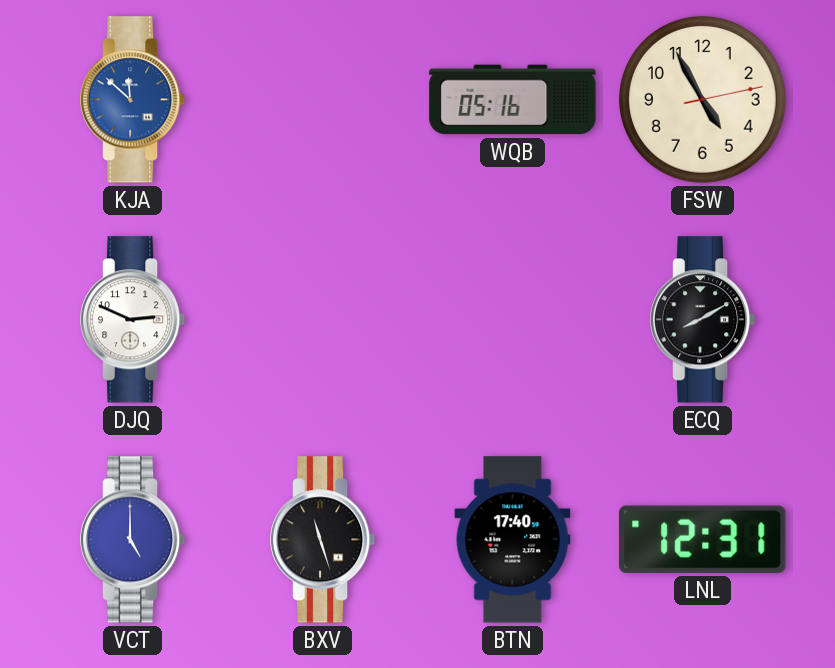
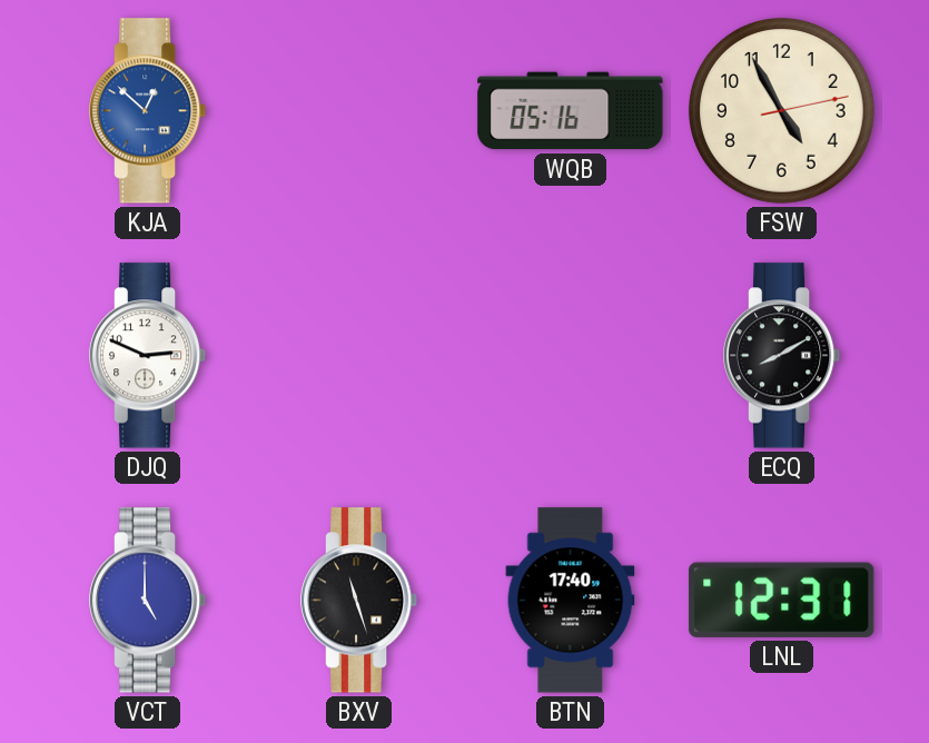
KJA: 11:52 -> 12:52 (148, 111)
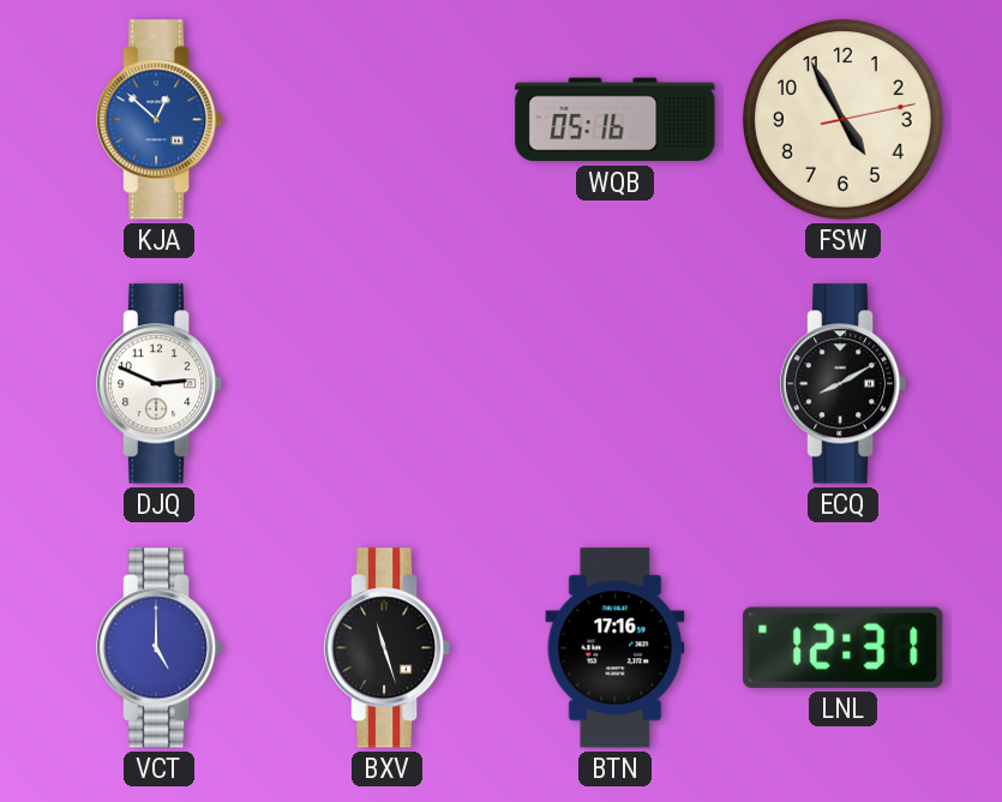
BTN: 17:40 -> 17:16 (616, 648)
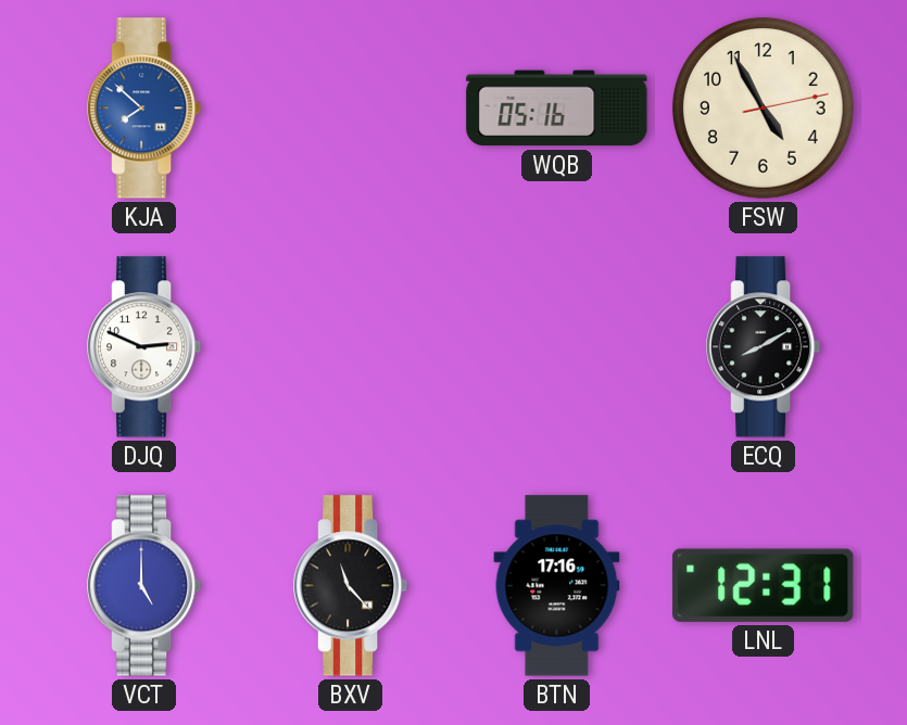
KJA: 12:52 -> 7:52 (144, 109)
BXV: 11:27 -> 11:23 (351, 586)
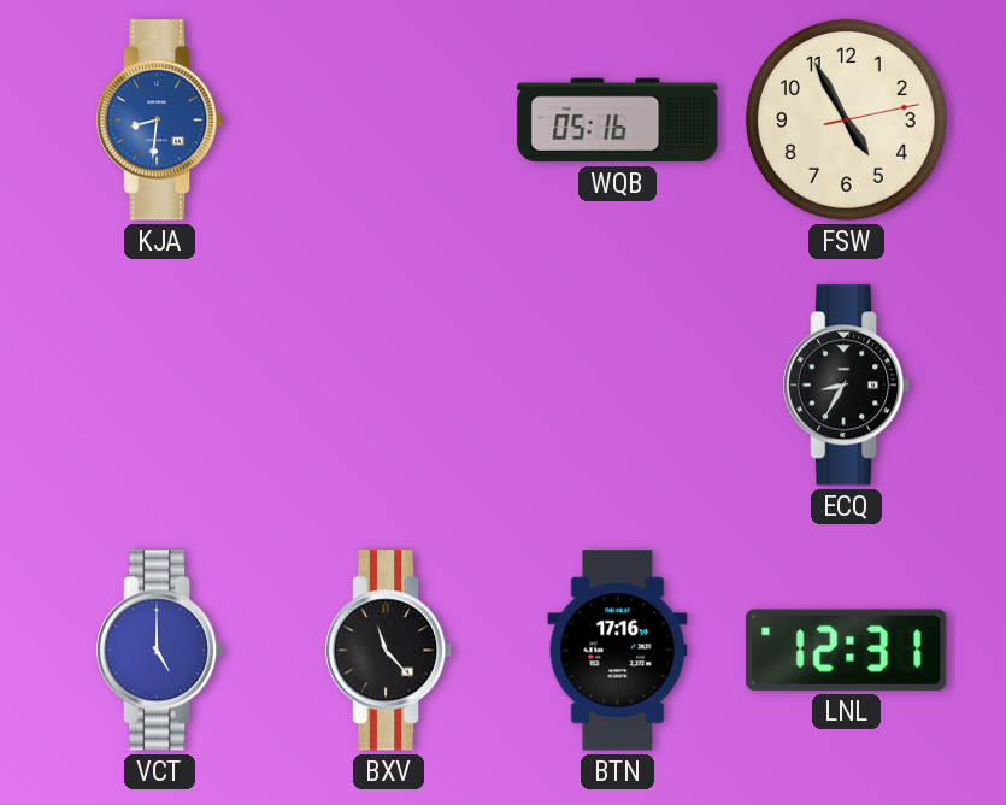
KJA: 7:52 -> 8:31 (160, 121)
DJQ: 2:49 -> none (144, 347)
ECQ: 8:10 -> 8:35 (847, 386)
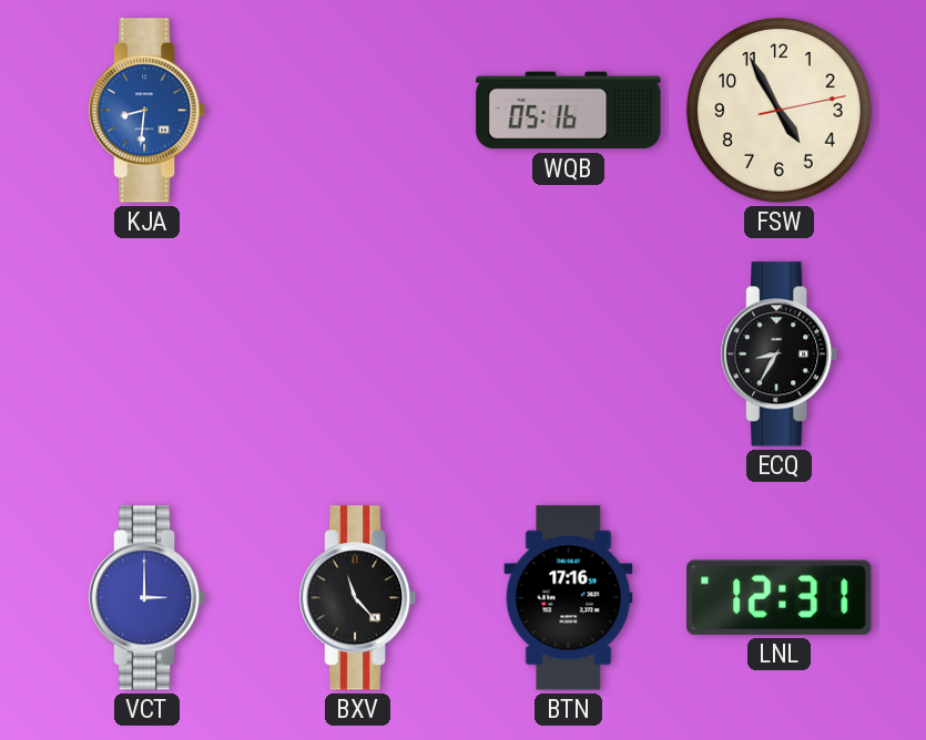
VCT: 5:00 -> 3:00 (147, 598)
